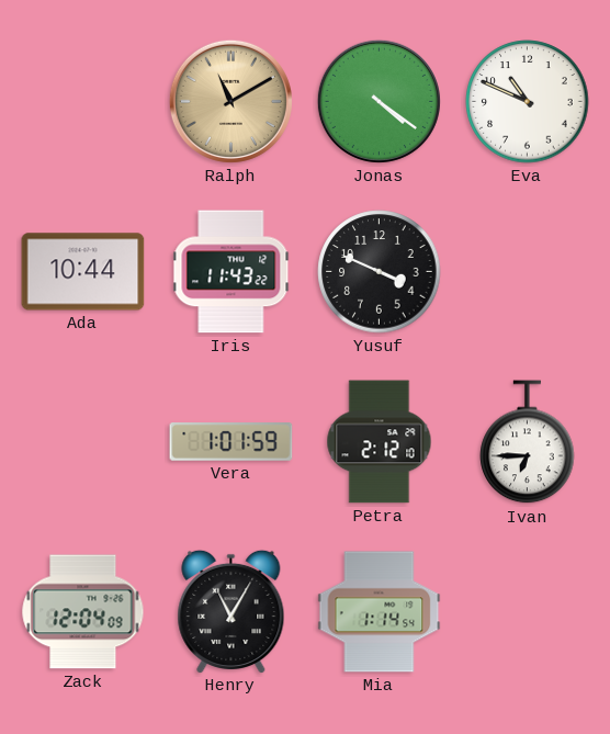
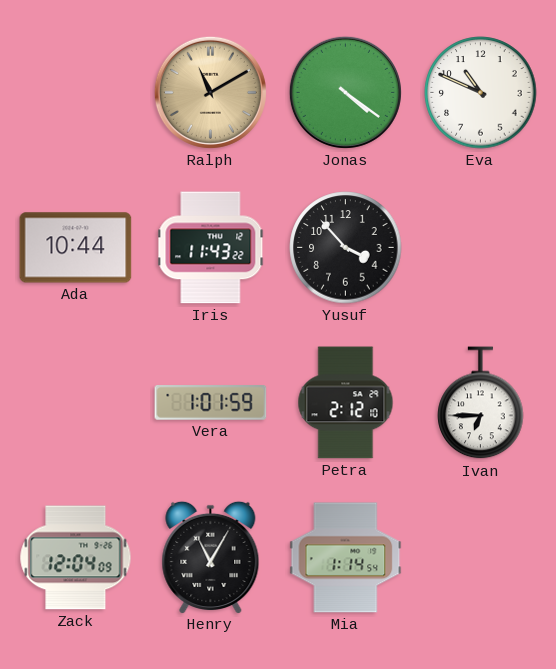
Yusuf: 3:49 -> 3:53 (346, 248)
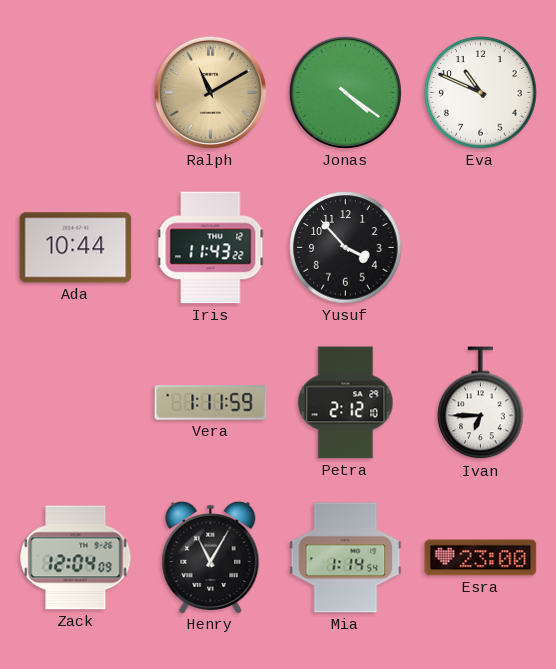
Vera: 1:01 -> 1:11 (211, 403)
Esra: none -> 23:00 (481, 558)
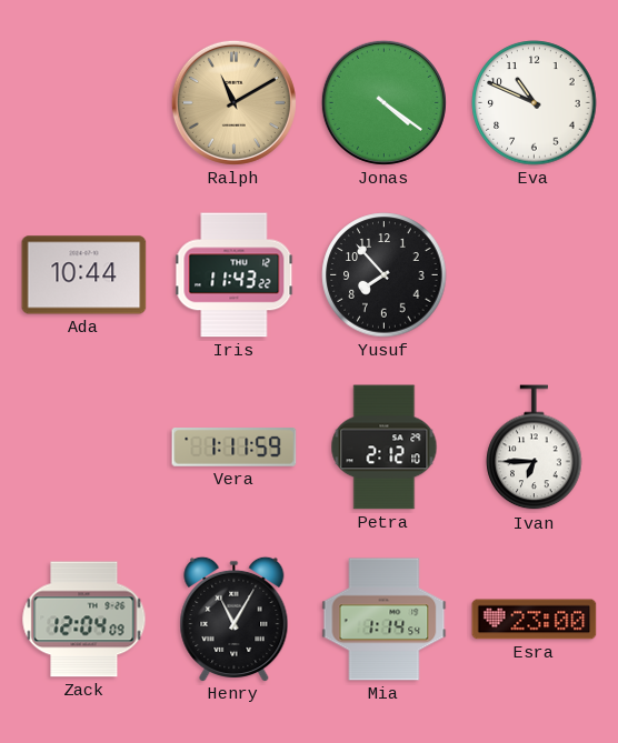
Yusuf: 3:53 -> 7:53 (385, 275)
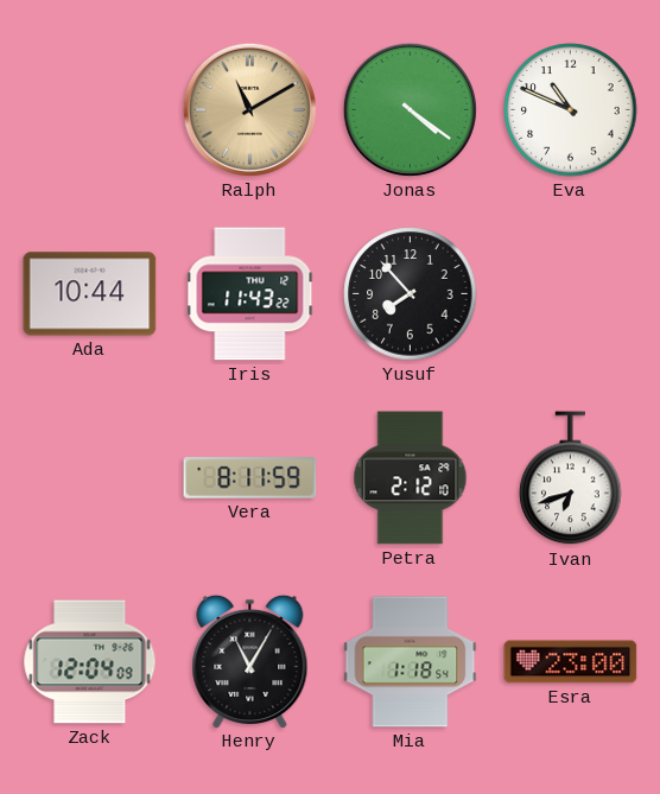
Vera: 1:11 -> 8:11 (250, 478)
Ivan: 6:45 -> 6:42 (571, 478)
Mia: 1:14 -> 1:18 (411, 662)
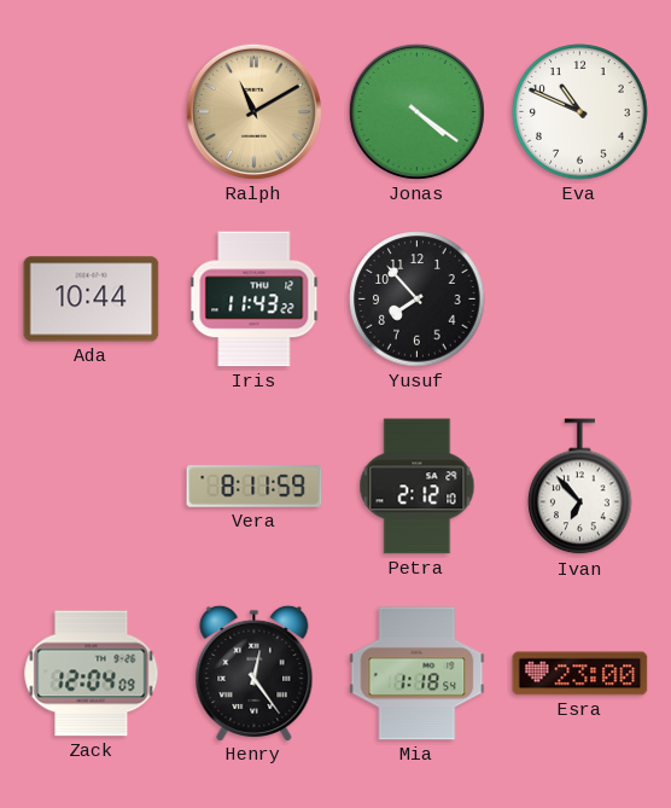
Ivan: 6:42 -> 6:53 (580, 487)
Henry: 11:05 -> 12:24 (255, 673)
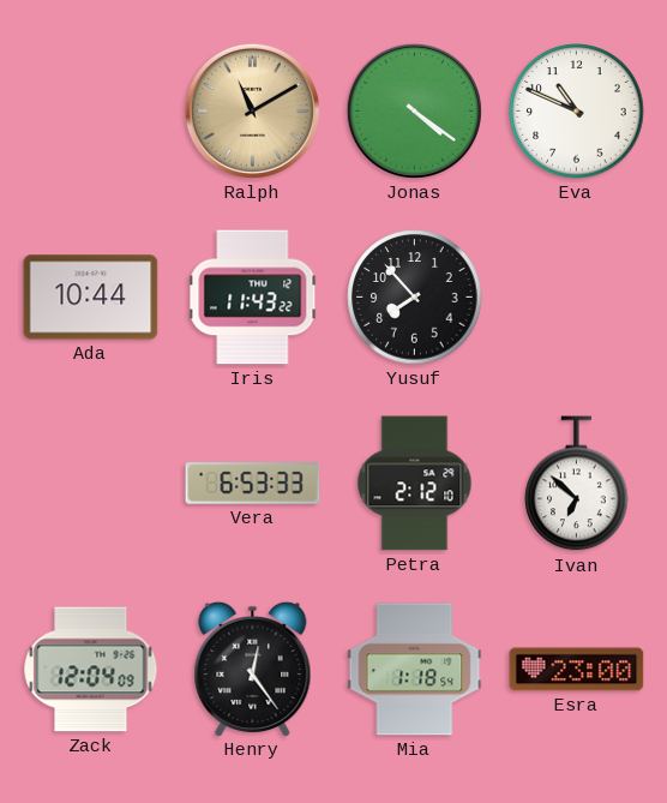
Vera: 8:11 -> 6:53 (253, 484)
Ivan: 6:53 -> 6:52 (577, 484)
